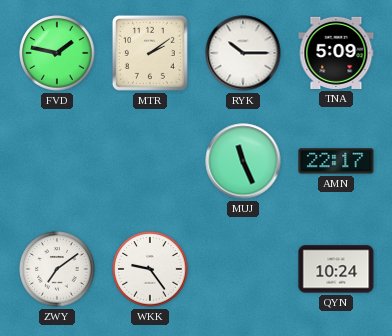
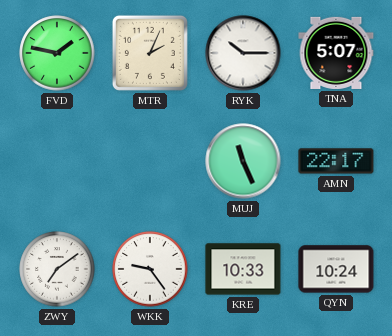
MTR: 2:09 -> 2:04 (150, 53)
TNA: 5:09 -> 5:07 (336, 53)
KRE: none -> 10:33 (243, 269)
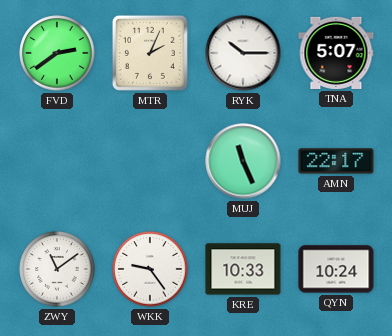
FVD: 1:47 -> 2:39 (57, 53)
ZWY: 7:09 -> 11:09 (57, 269)
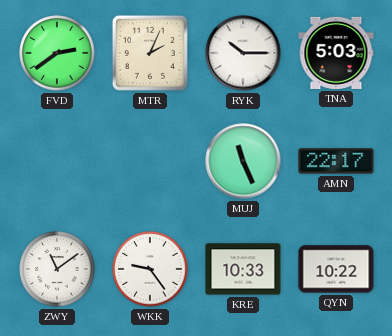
TNA: 5:07 -> 5:03 (336, 53)
QYN: 10:24 -> 10:22 (336, 269)
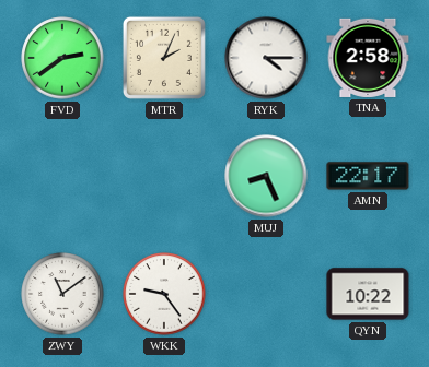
RYK: 10:15 -> 4:15 (266, 58)
TNA: 5:03 -> 2:58 (368, 58)
MUJ: 11:26 -> 8:26 (266, 176)
KRE: 10:33 -> none (243, 269)
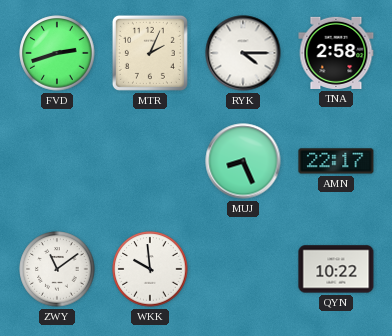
FVD: 2:39 -> 2:42 (57, 53)
WKK: 9:24 -> 9:59 (150, 269)
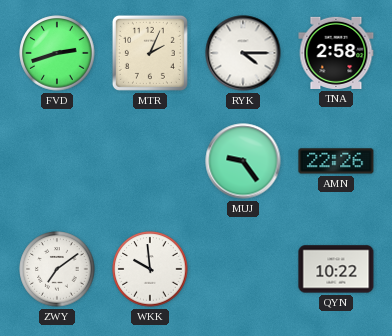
MUJ: 8:26 -> 9:24 (243, 161)
AMN: 22:17 -> 22:26 (336, 161)
ZWY: 11:09 -> 7:09 (57, 269)
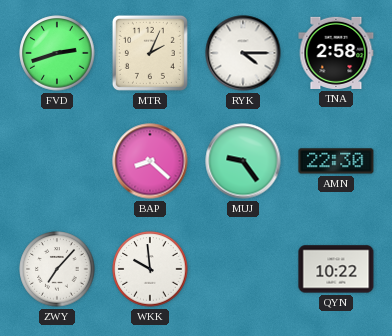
BAP: none -> 8:22 (150, 161)
AMN: 22:26 -> 22:30 (336, 161)
ZWY: 7:09 -> 7:07 (57, 269)
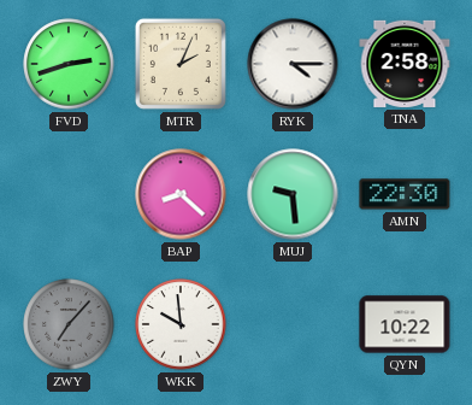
MUJ: 9:24 -> 9:29 (293, 194)
ZWY dial: white -> grey (69, 324)
